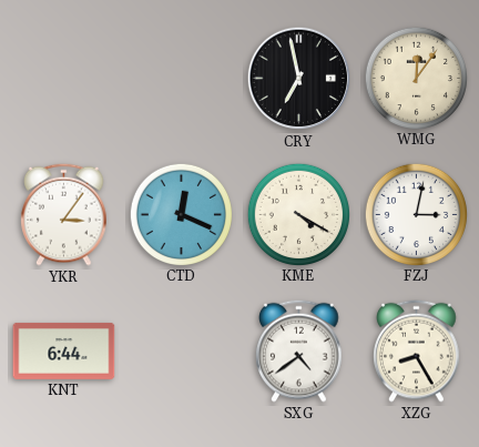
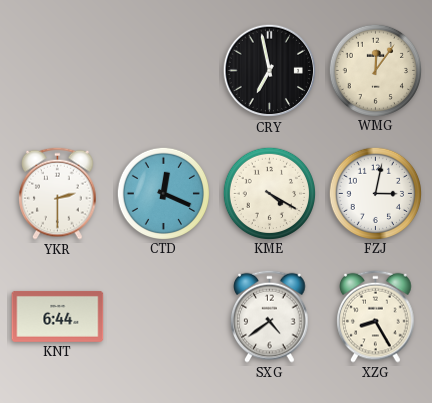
YKR: 3:06 -> 2:30 (58, 193)
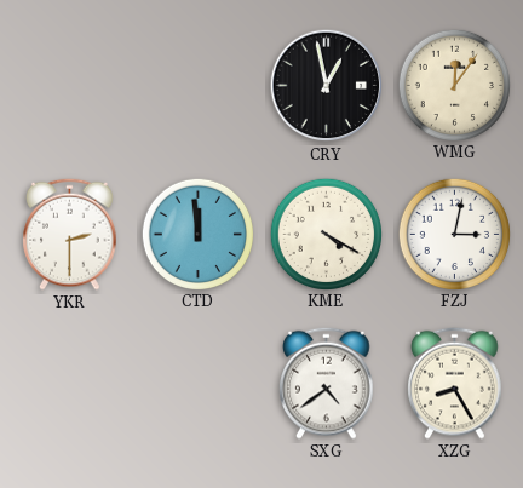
CRY: 6:58 -> 12:58 (327, 86)
CTD: 12:19 -> 11:59 (197, 234)
KNT: 6:44 -> none (58, 316)
